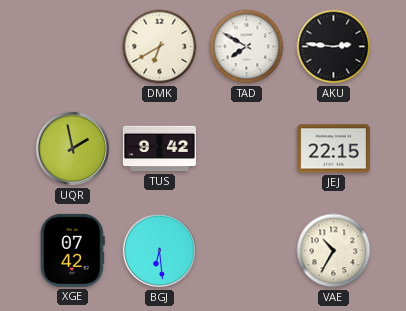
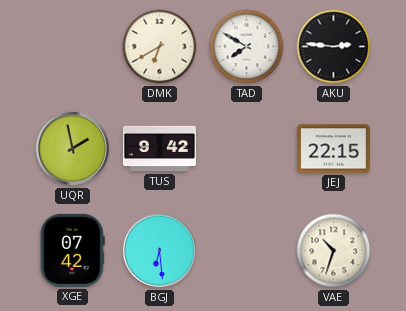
VAE: 10:35 -> 10:33 (334, 251)
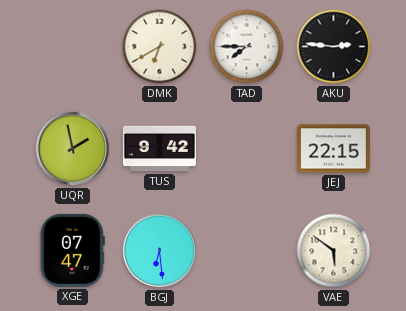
TAD: 7:50 -> 7:45 (247, 47)
XGE: 07:42 -> 07:47 (72, 250)
VAE: 10:33 -> 5:51 (334, 251)
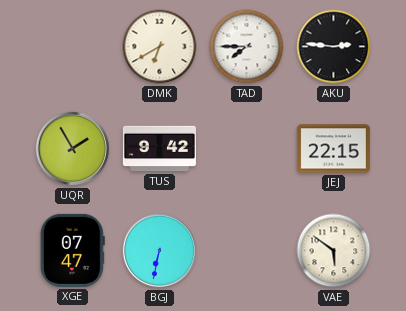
UQR: 1:58 -> 1:55 (73, 149)
BGJ: 6:29 -> 6:32 (160, 251)
